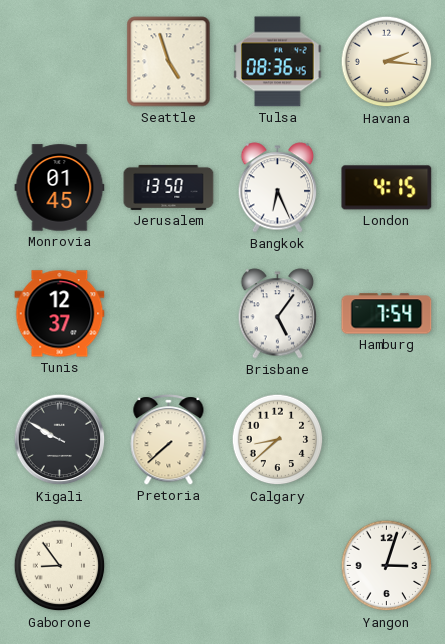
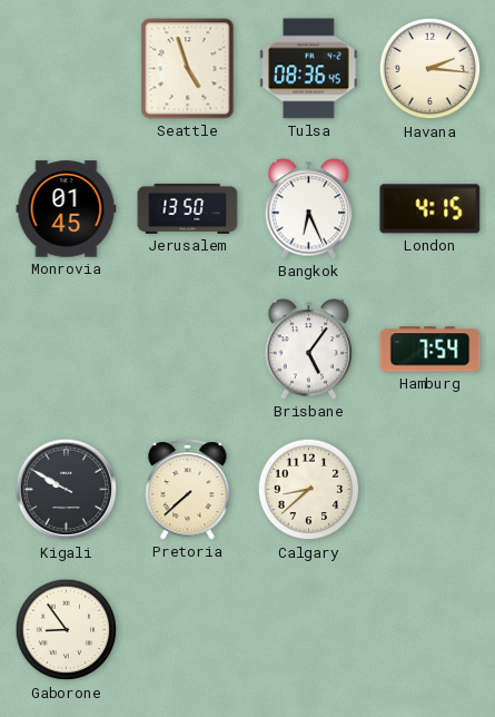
Tunis: 12:37 -> none (60, 314)
Yangon: 3:03 -> none (387, 566)
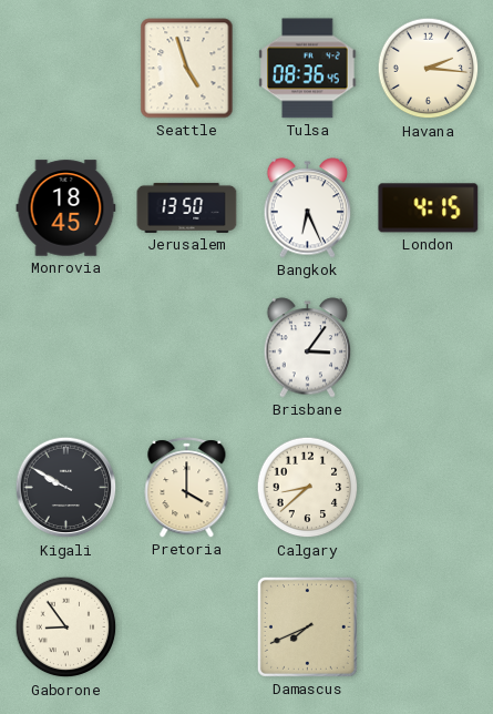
Monrovia: 01:45 -> 18:45 (66, 208)
Brisbane: 5:06 -> 3:06 (308, 348)
Hamburg: 7:54 -> none (430, 350)
Pretoria: 7:38 -> 4:00 (187, 488)
Damascus: none -> 7:41 (307, 626)
